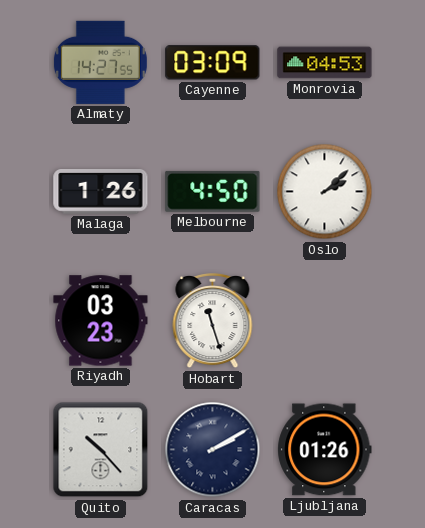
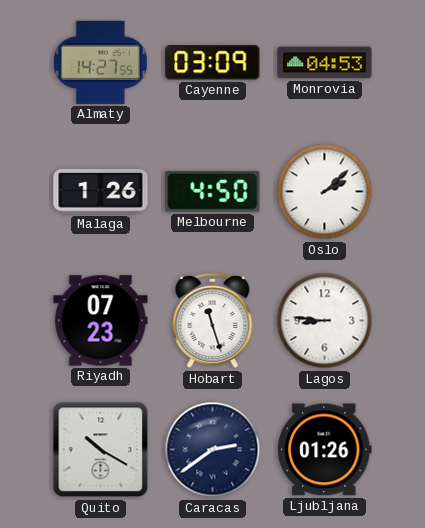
Riyadh: 03:23 -> 07:23 (101, 321)
Lagos: none -> 8:46 (325, 321)
Quito: 10:23 -> 10:20 (101, 450)
Caracas: 2:10 -> 2:39 (213, 450)
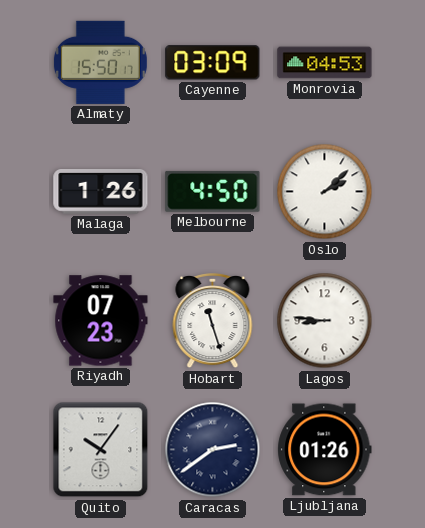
Almaty: 14:27 -> 15:50 (100, 62)
Quito: 10:20 -> 10:06 (101, 450)
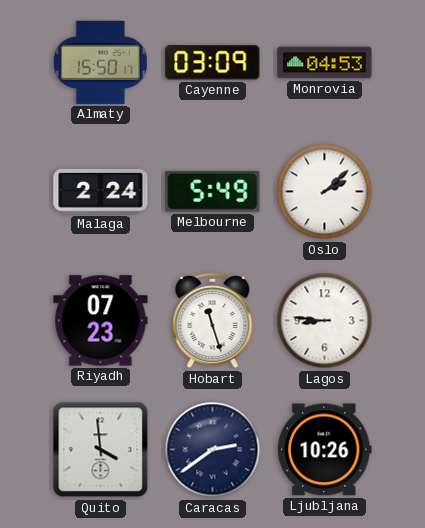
Malaga: 1:26 -> 2:24 (101, 192)
Melbourne: 4:50 -> 5:49 (213, 191)
Quito: 10:06 -> 3:59 (101, 450)
Ljubljana: 01:26 -> 10:26 (325, 450)
